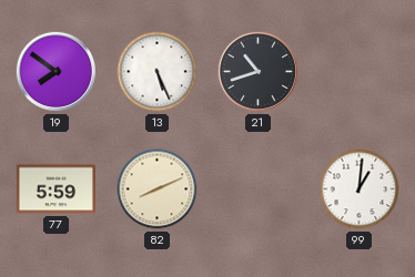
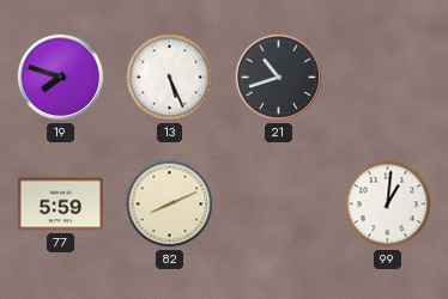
19: 7:51 -> 7:48 (61, 78)
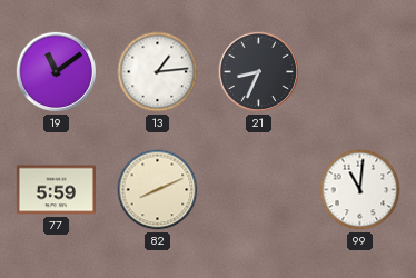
19: 7:48 -> 11:09 (57, 72)
13: 5:26 -> 1:14 (158, 72)
21: 10:42 -> 8:34 (259, 72)
99: 1:01 -> 11:01 (360, 190)
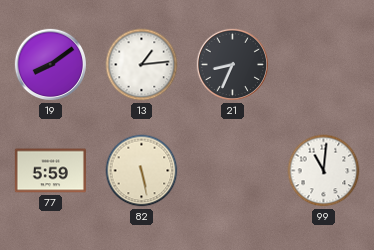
19: 11:09 -> 8:09 (51, 65)
82: 8:11 -> 5:28 (142, 171)
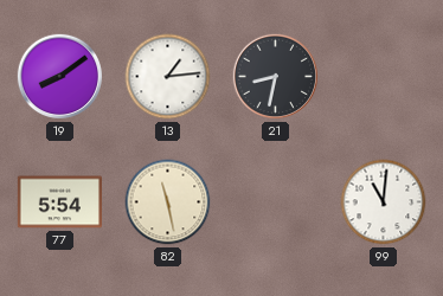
21: 8:34 -> 8:32 (276, 77)
77: 5:59 -> 5:54 (59, 202)
82: 5:28 -> 11:28 (168, 202)
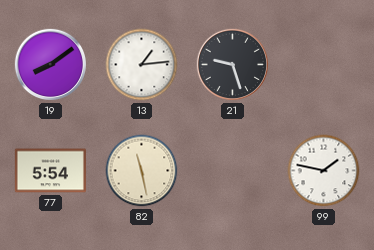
21: 8:32 -> 9:27 (233, 65)
99: 11:01 -> 1:47 (324, 171)
